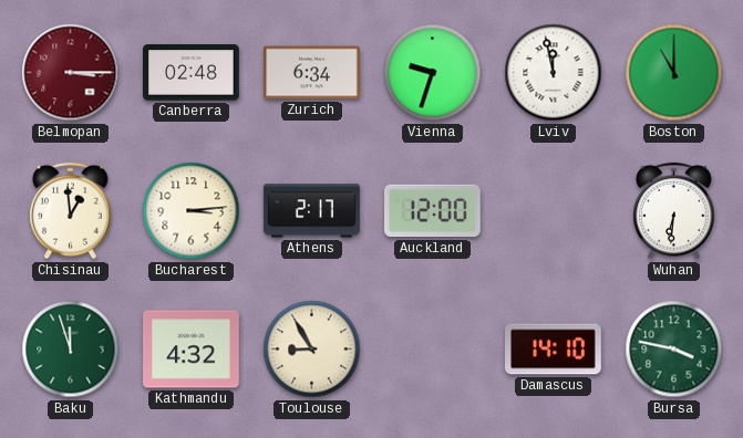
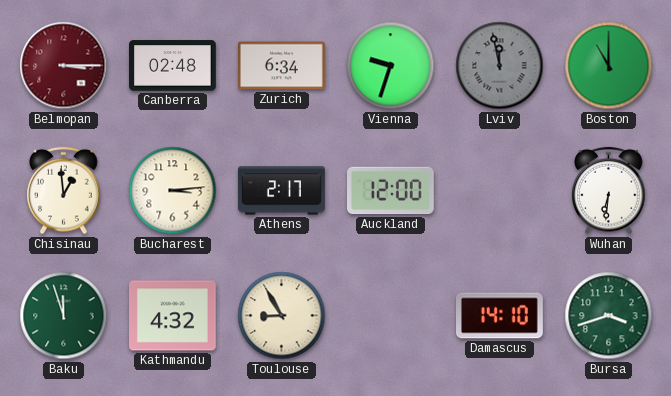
Lviv dial: white -> grey (500, 66)
Bursa: 3:47 -> 3:42 (609, 316)
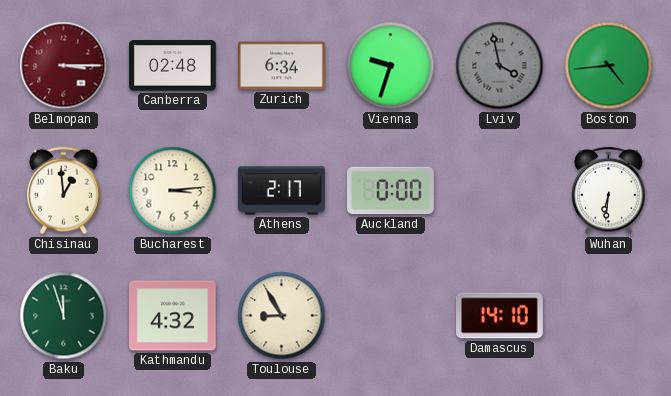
Lviv: 11:58 -> 3:58 (500, 66)
Boston: 11:00 -> 4:44 (609, 66)
Auckland: 12:00 -> 0:00 (391, 191)
Bursa: 3:42 -> none (609, 316)
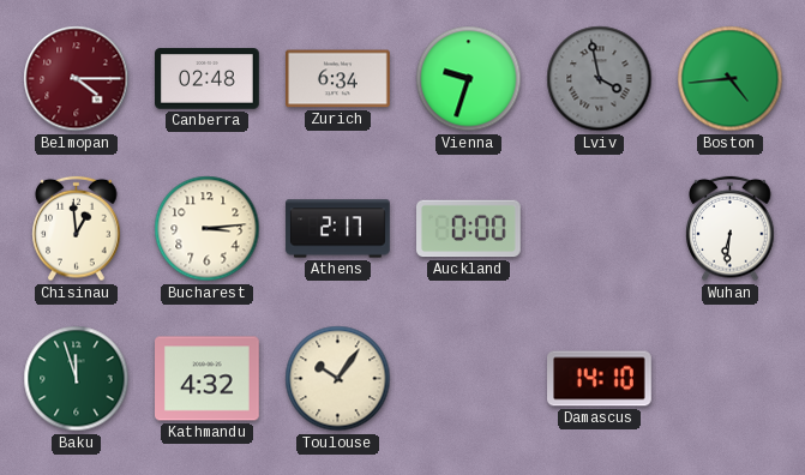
Belmopan: 3:15 -> 4:15 (77, 79)
Toulouse: 8:55 -> 10:06 (338, 379)
